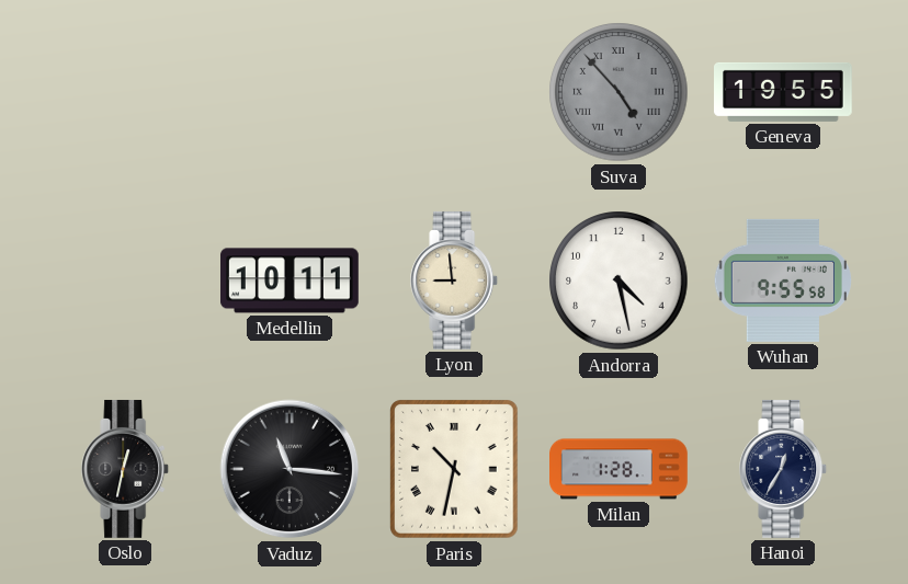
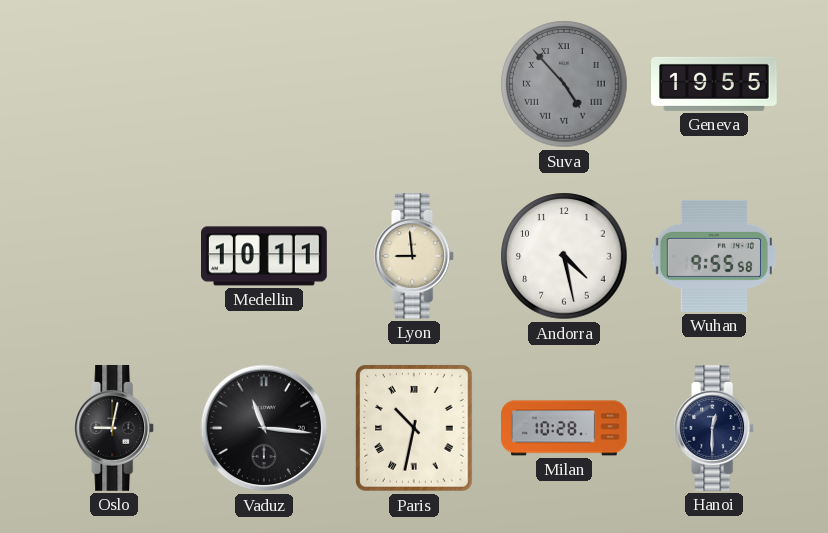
Oslo: 12:32 -> 9:02 (115, 428)
Milan: 1:28 -> 10:28 (565, 428)
Hanoi: 12:35 -> 12:30 (715, 428)
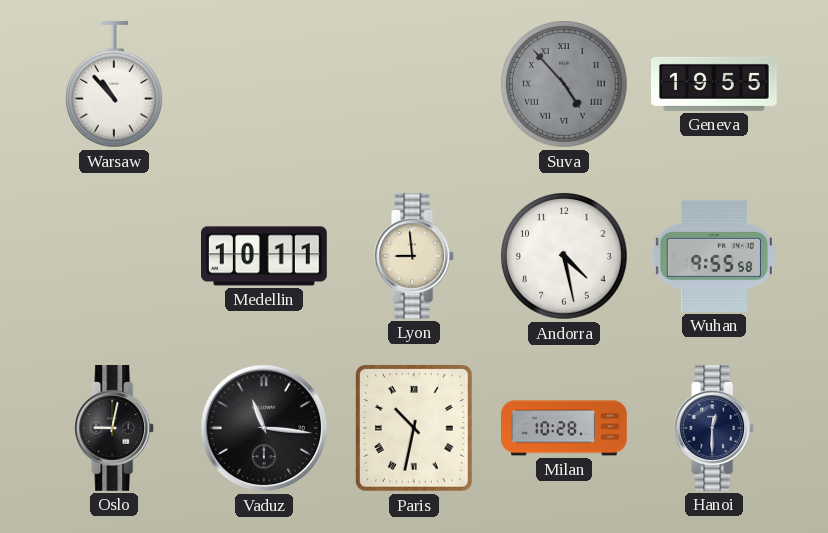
Warsaw: none -> 10:53 (115, 84)
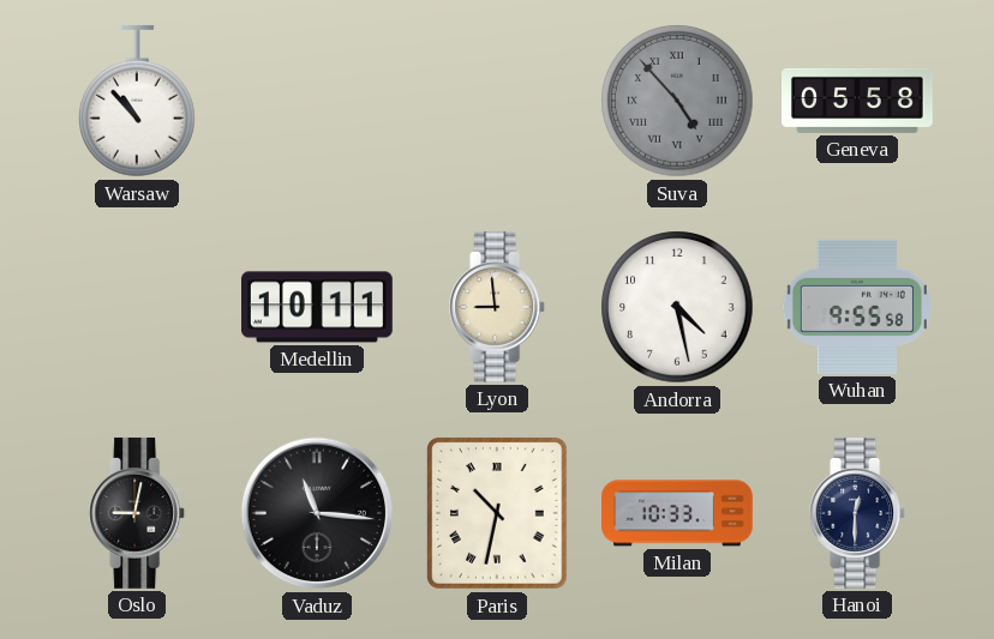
Geneva: 19:55 -> 05:58 (858, 101)
Milan: 10:28 -> 10:33 (678, 513)
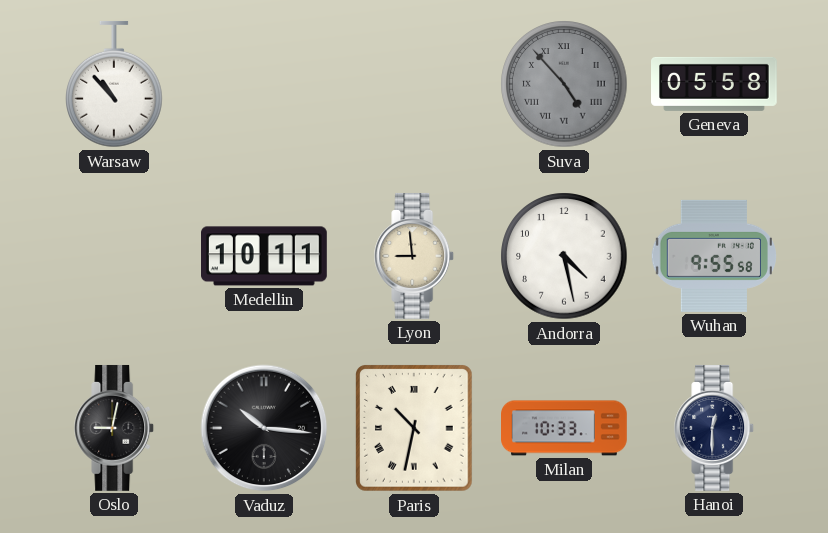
Vaduz: 11:16 -> 10:16 (264, 428)
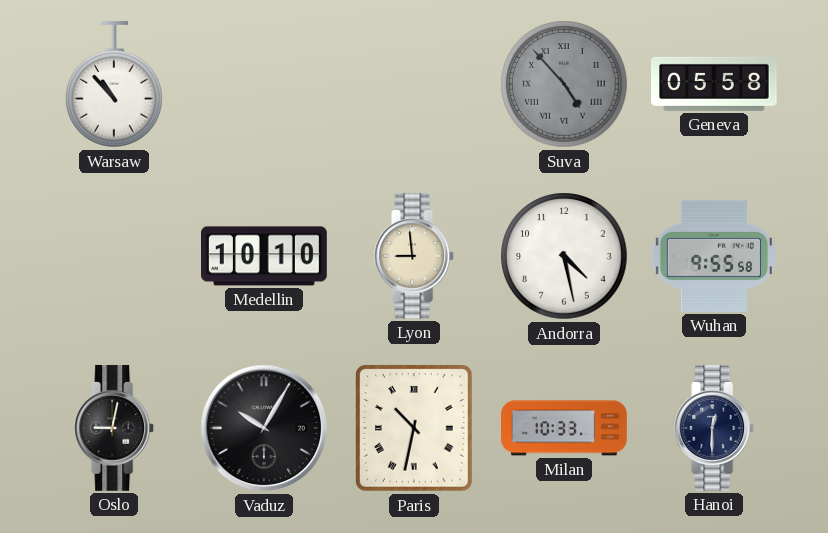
Medellin: 10:11 -> 10:10 (265, 256)
Vaduz: 10:16 -> 10:05 (264, 428)
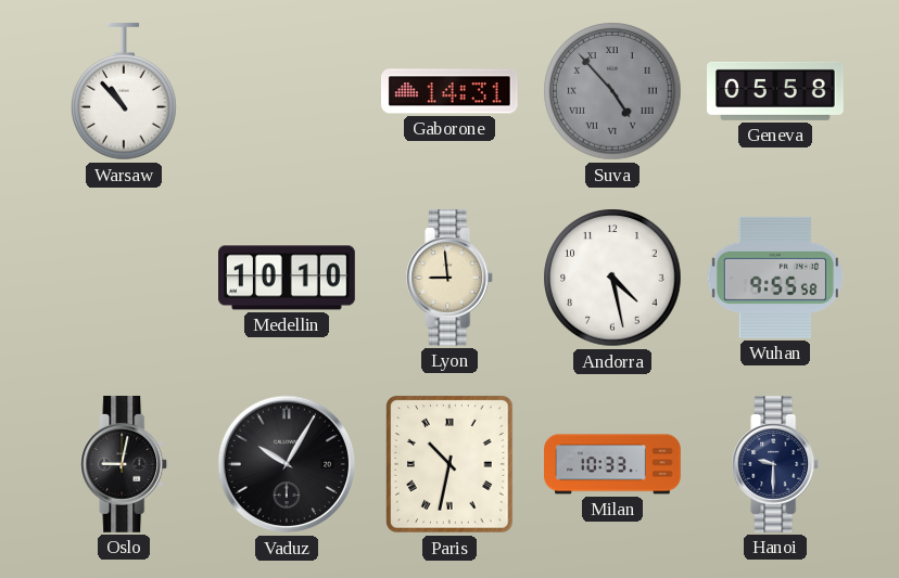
Gaborone: none -> 14:31 (449, 91)
Hanoi: 12:30 -> 9:30 (776, 464)
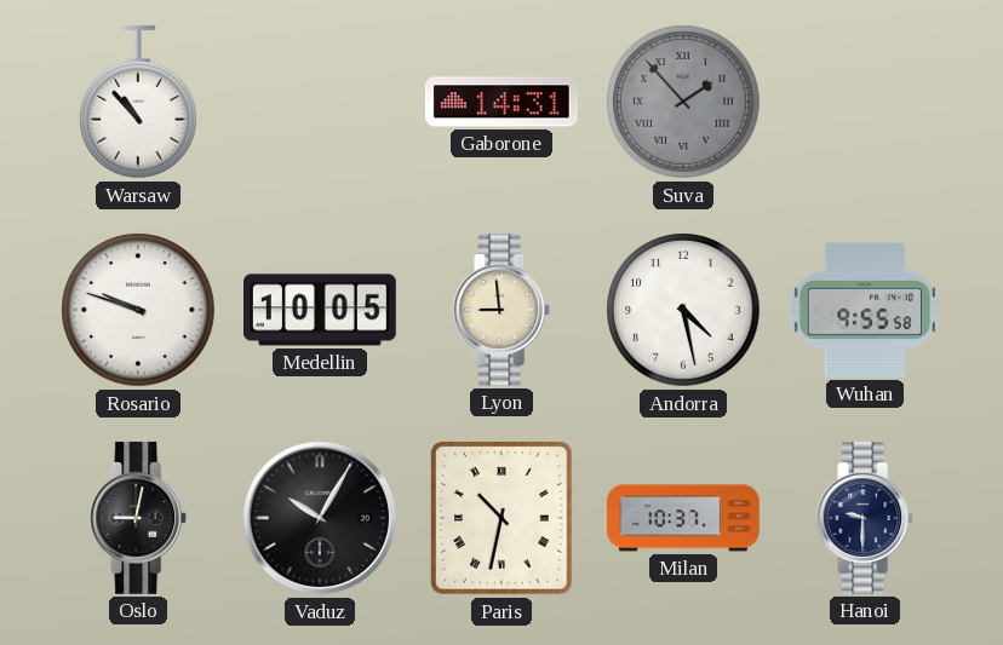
Suva: 4:53 -> 1:53 (683, 102)
Geneva: 05:58 -> none (776, 91)
Rosario: none -> 9:48 (138, 310)
Medellin: 10:10 -> 10:05 (321, 310)
Milan: 10:33 -> 10:37 (684, 518)
